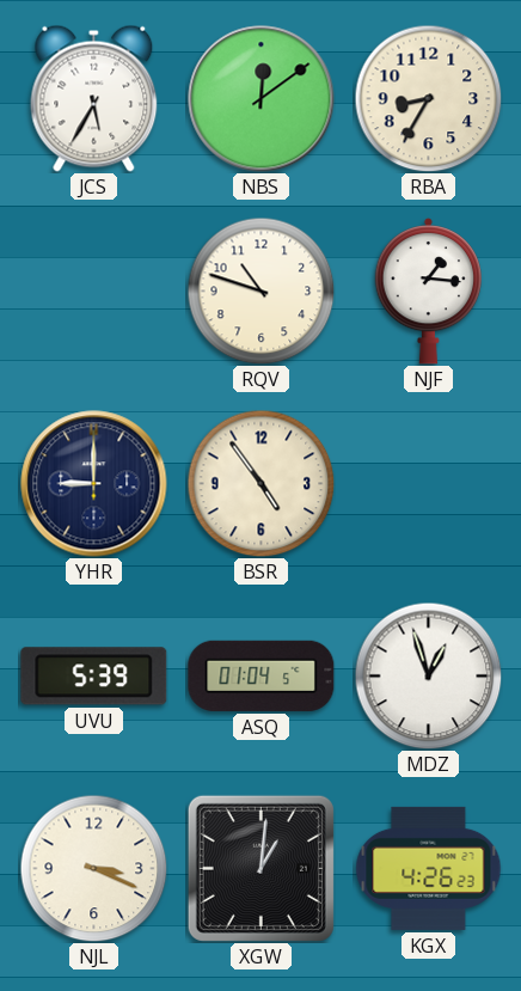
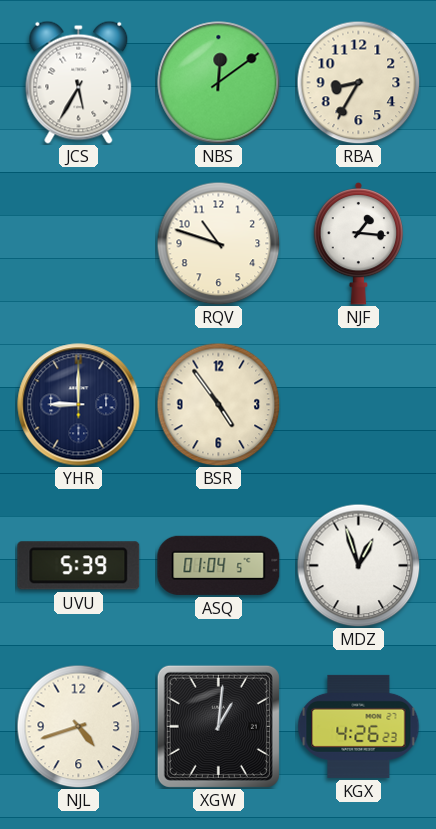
NJL: 3:19 -> 4:42 (78, 726)
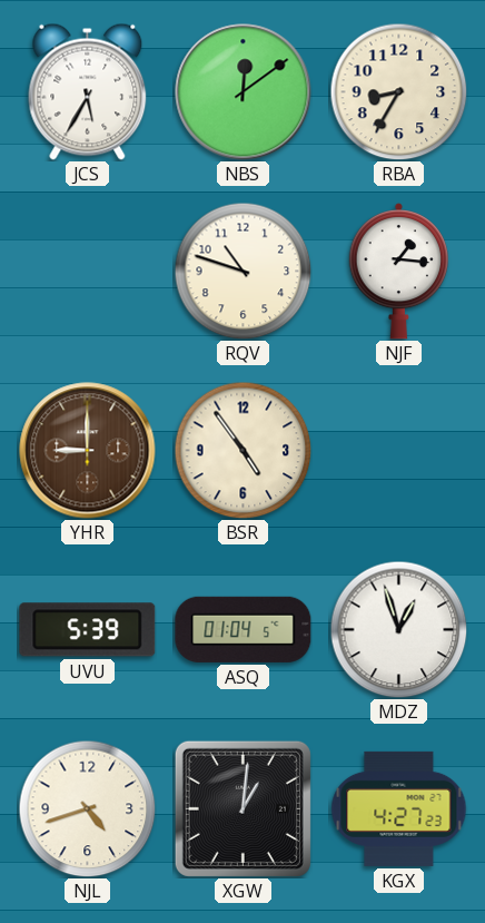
YHR dial: navy -> brown (88, 451)
KGX: 4:26 -> 4:27 (399, 808)
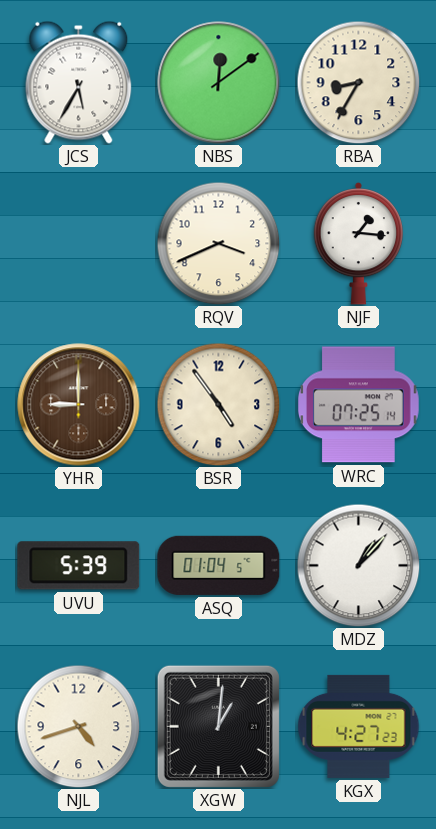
RQV: 10:48 -> 3:41 (218, 243)
WRC: none -> 07:25 (359, 405)
MDZ: 12:57 -> 1:07 (358, 565)
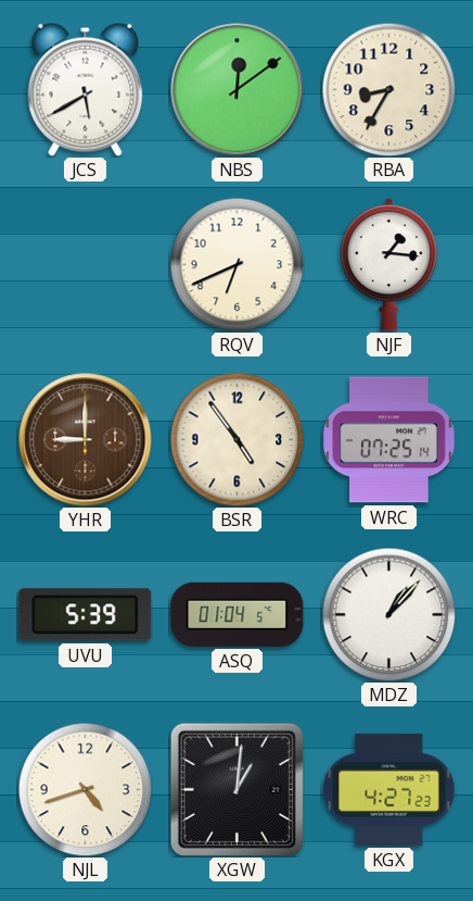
JCS: 5:35 -> 5:40 (86, 89)
RQV: 3:41 -> 6:41 (237, 264)
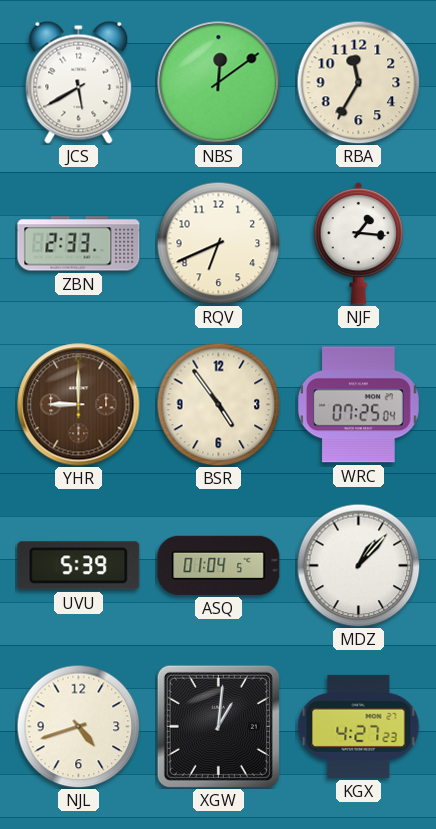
RBA: 8:35 -> 11:35 (358, 82)
ZBN: none -> 2:33 (79, 244)
WRC: 07:25:14 -> 07:25:04 (359, 405)
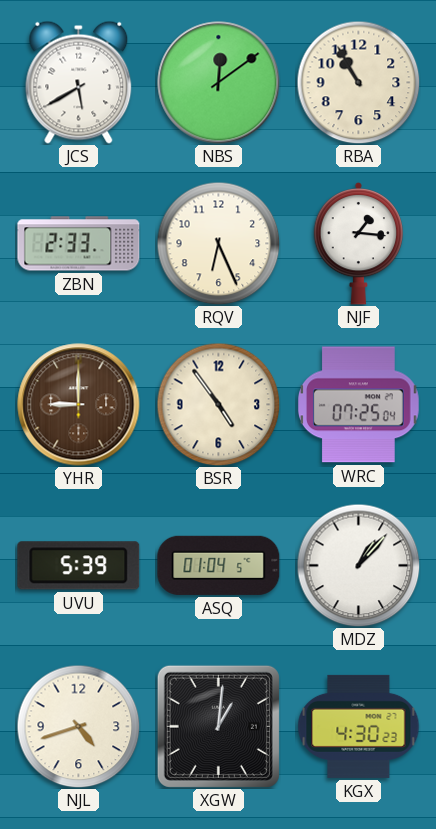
RBA: 11:35 -> 10:55 (358, 82)
RQV: 6:41 -> 6:26 (218, 243)
KGX: 4:27 -> 4:30 (359, 726)
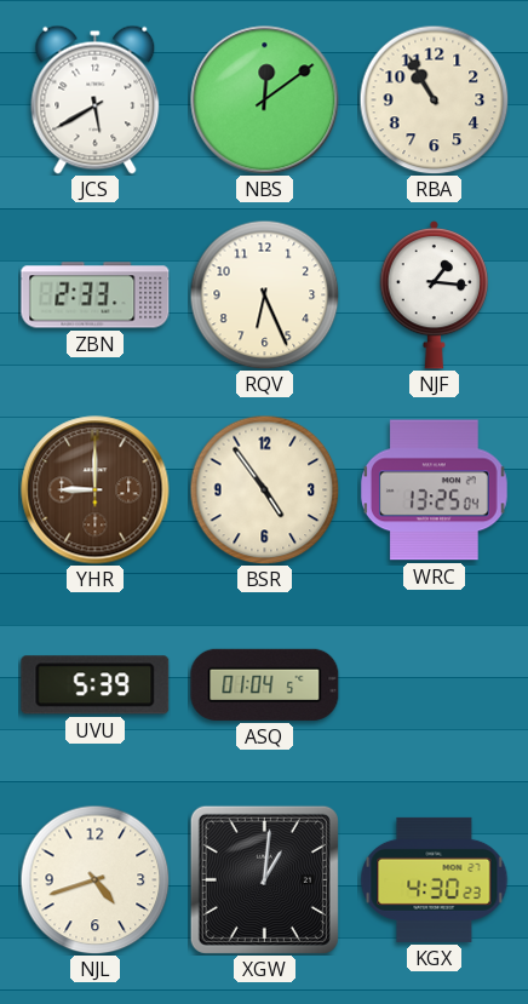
WRC: 07:25 -> 13:25 (435, 490)
MDZ: 1:07 -> none (358, 565)
